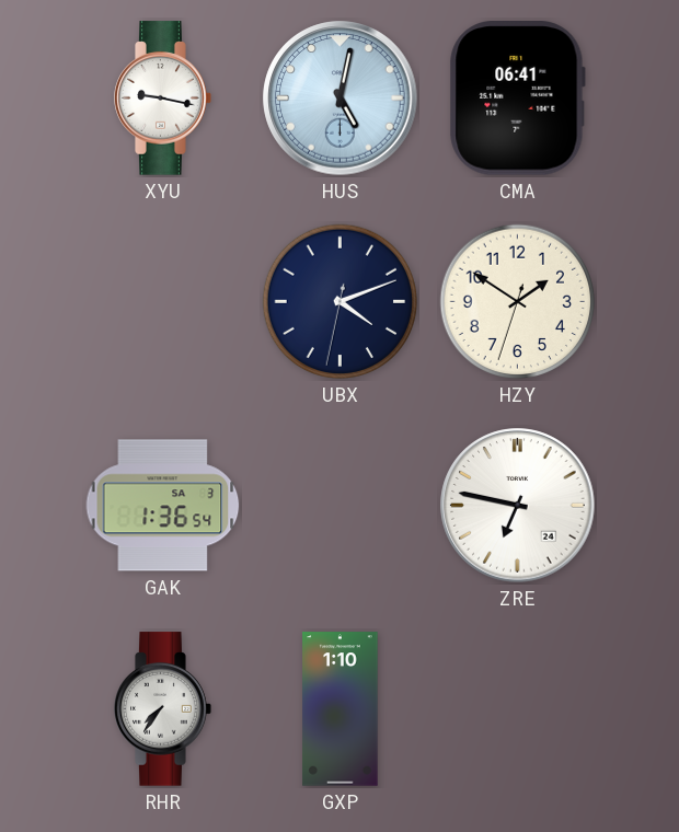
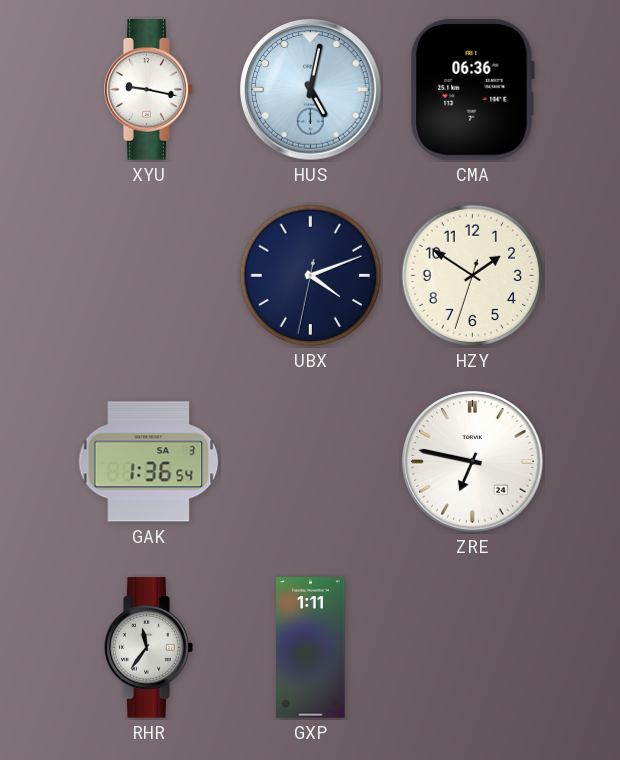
CMA: 06:41 -> 06:36 (472, 90)
RHR: 7:36 -> 11:36 (149, 648)
GXP: 1:10 -> 1:11 (311, 648)
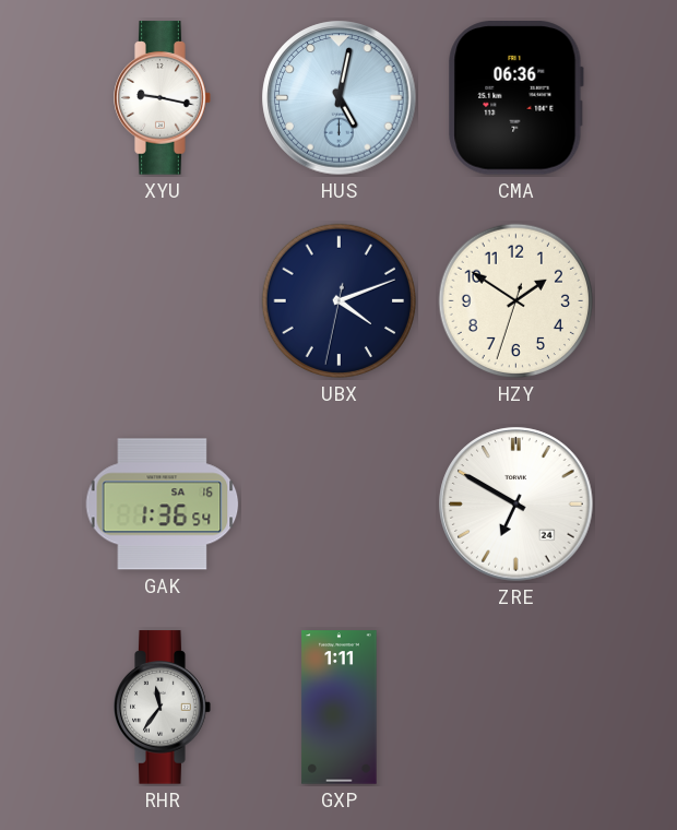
GAK date: SA 3 -> SA 16 (163, 505)
ZRE: 6:47 -> 6:50 (516, 505)
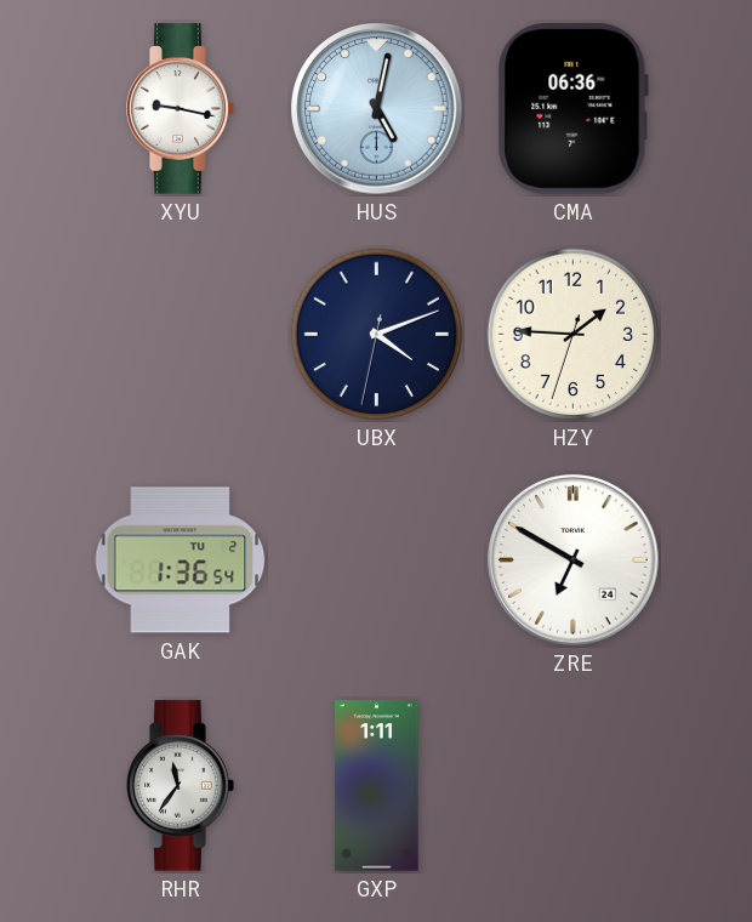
HZY: 1:50 -> 1:45 (574, 335)
GAK date: SA 16 -> TU 2 (181, 560)
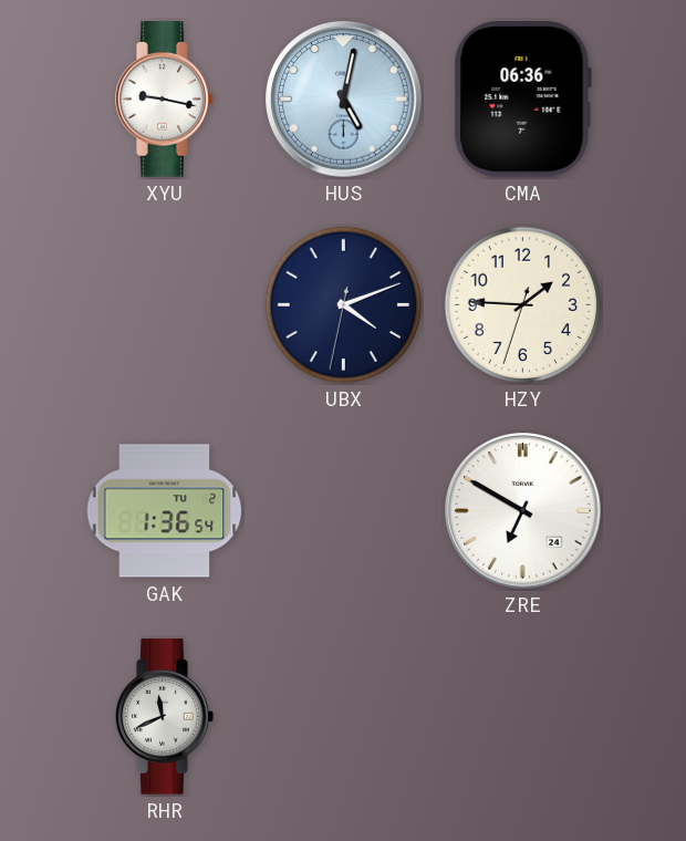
RHR: 11:36 -> 11:41 (165, 717)
GXP: 1:11 -> none (377, 786)
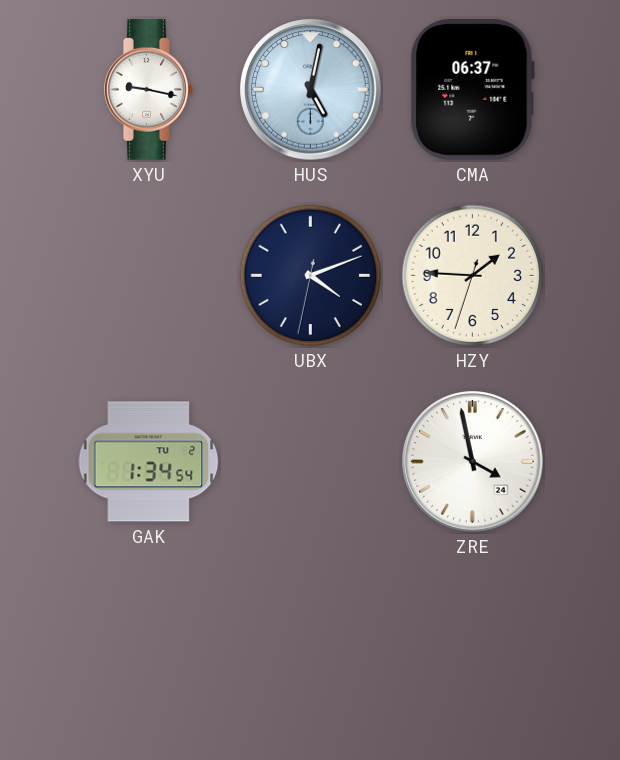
CMA: 06:36 -> 06:37 (472, 90)
GAK: 1:36 -> 1:34 (149, 462)
ZRE: 6:50 -> 3:58 (473, 462)
RHR: 11:41 -> none (165, 717)
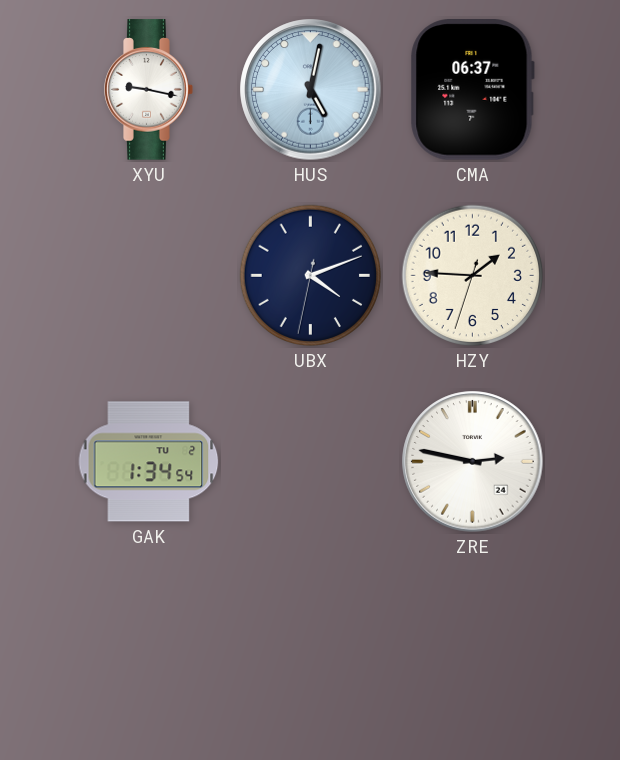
ZRE: 3:58 -> 2:47 (473, 462)
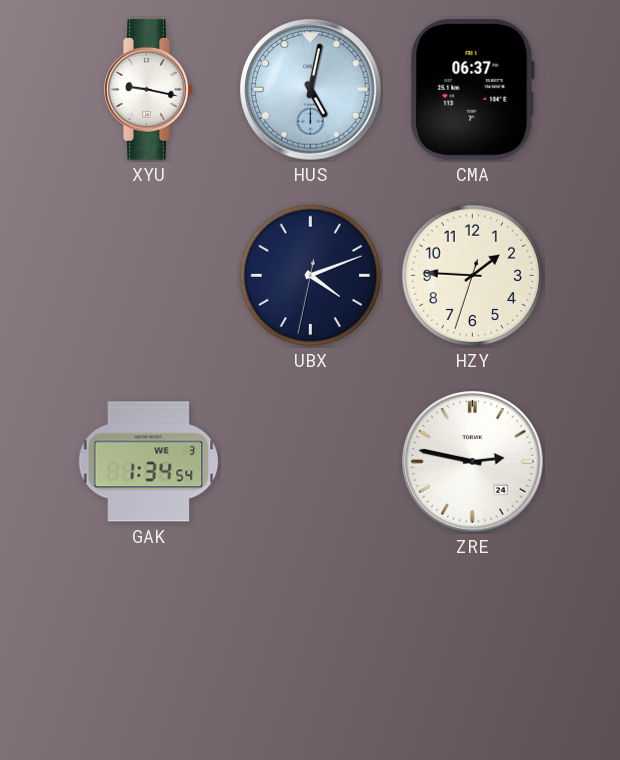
GAK date: TU 2 -> WE 3 (149, 462)
